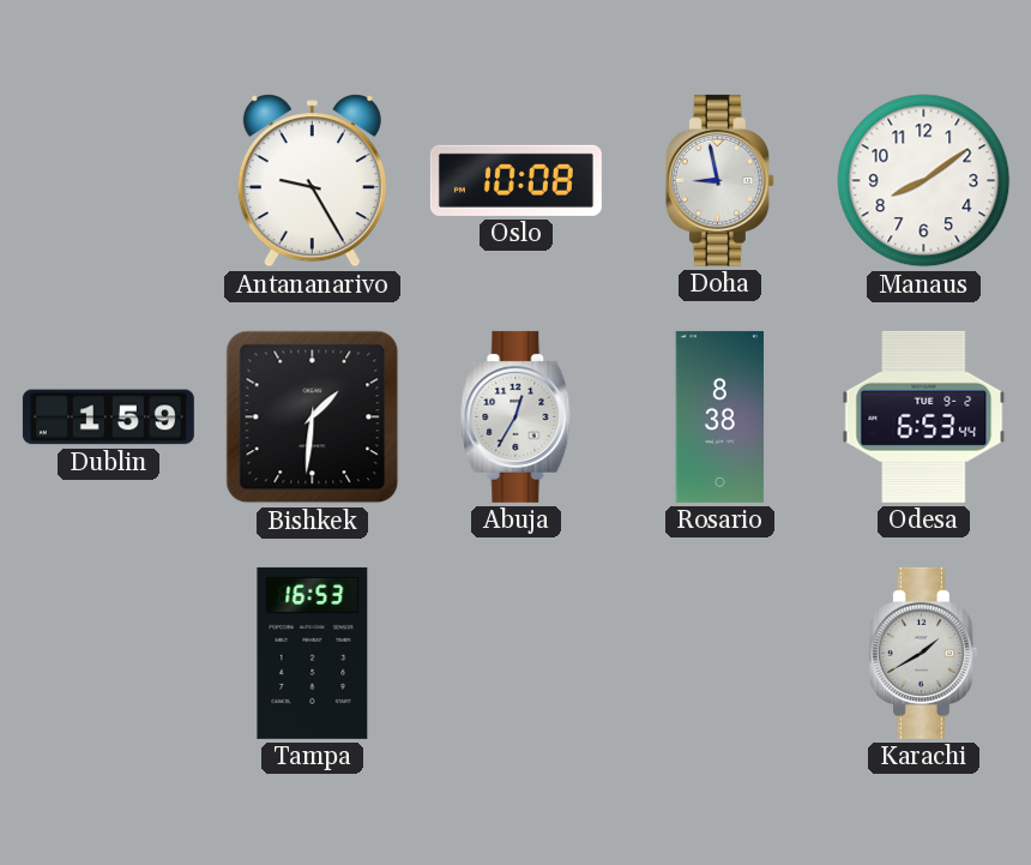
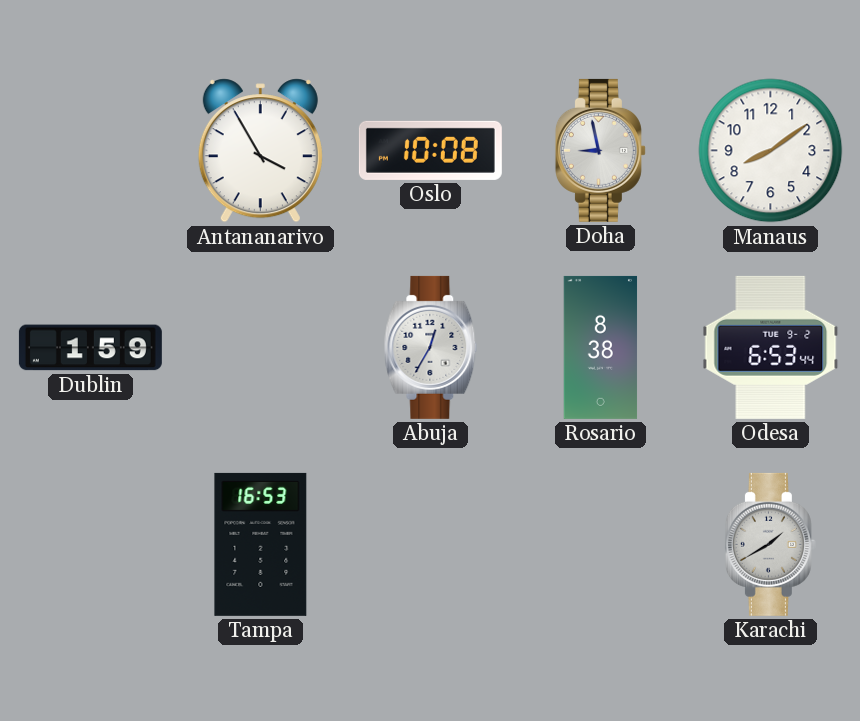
Antananarivo: 9:25 -> 3:55 (260, 151)
Bishkek: 1:31 -> none (313, 418)
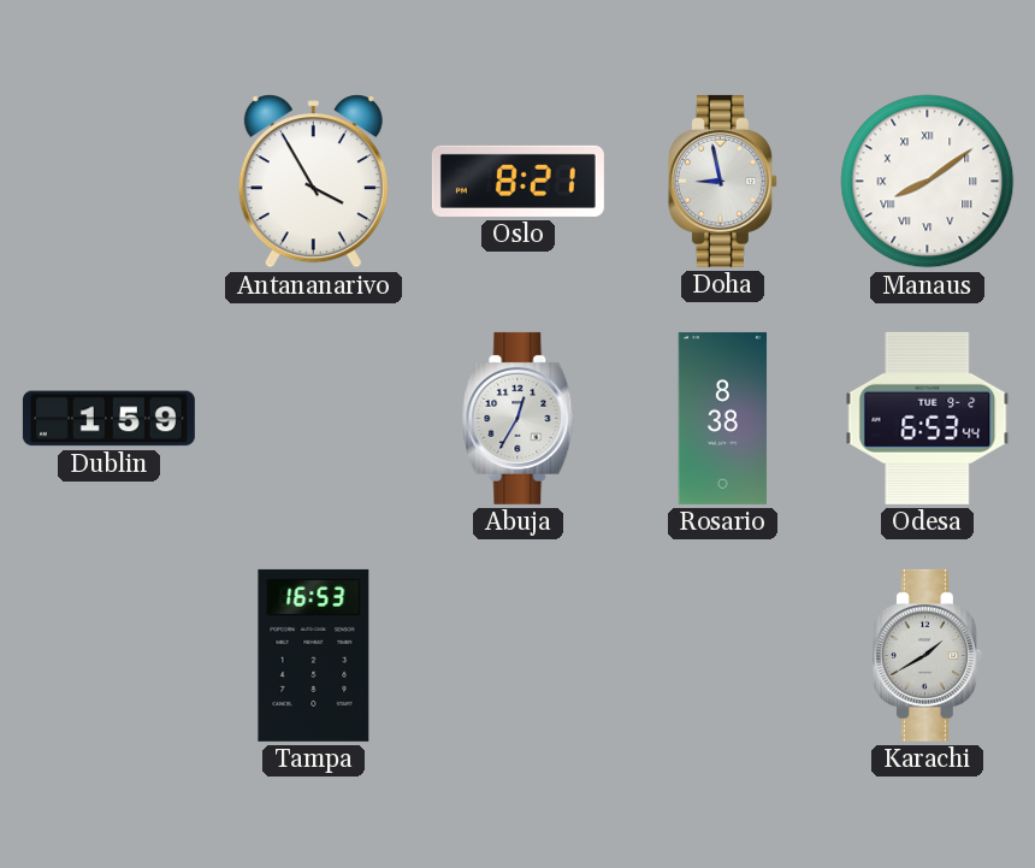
Oslo: 10:08 -> 8:21 (517, 181)
Manaus numerals: Arabic -> Roman (928, 182)
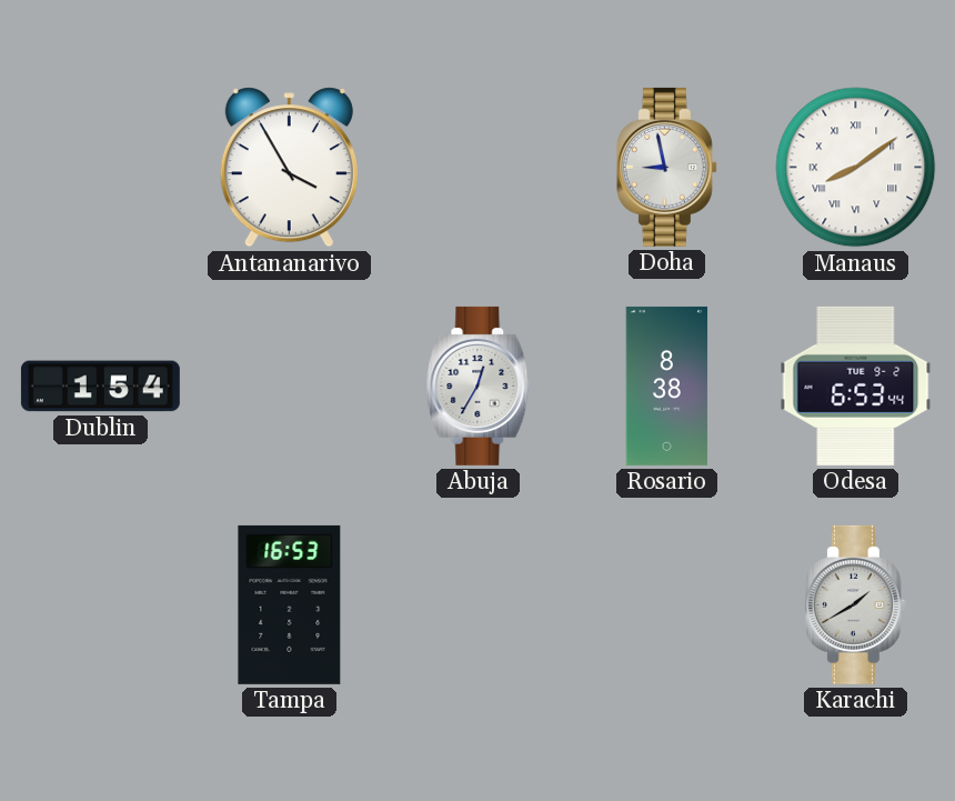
Oslo: 8:21 -> none (517, 181)
Dublin: 1:59 -> 1:54 (100, 387)
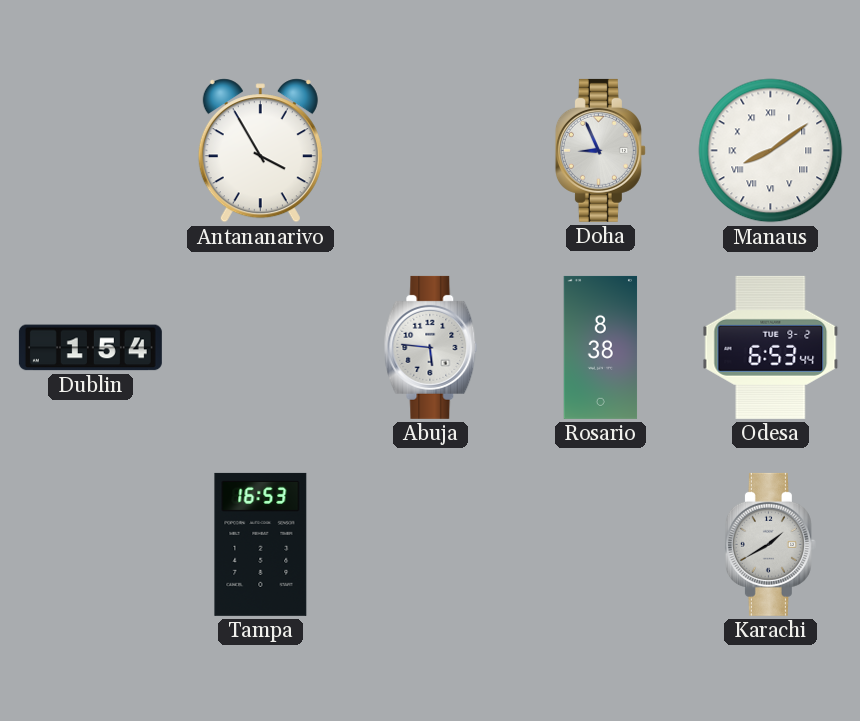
Doha: 8:58 -> 8:56 (600, 150)
Abuja: 12:35 -> 5:46 (431, 347)
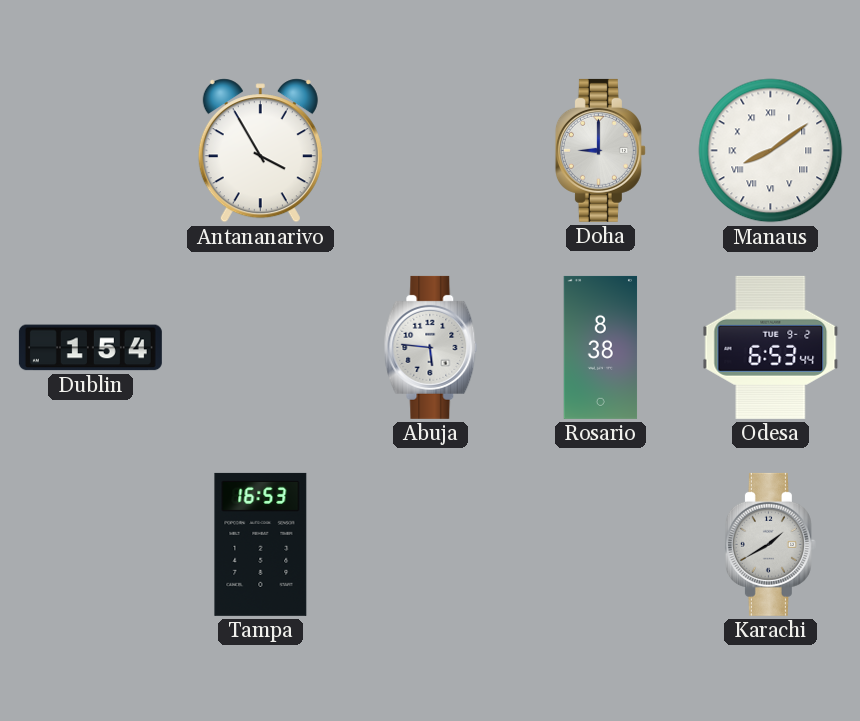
Doha: 8:56 -> 9:00 (600, 150)
